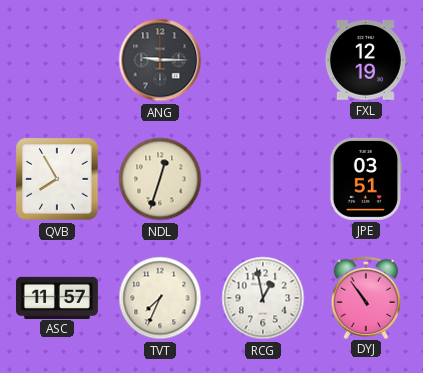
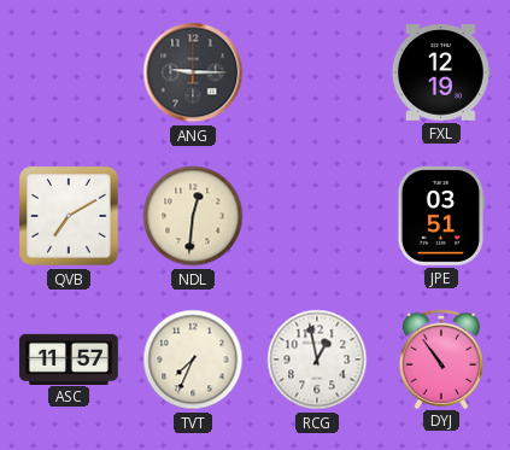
QVB: 7:55 -> 7:10 (69, 216)
NDL: 12:33 -> 12:31 (193, 216)
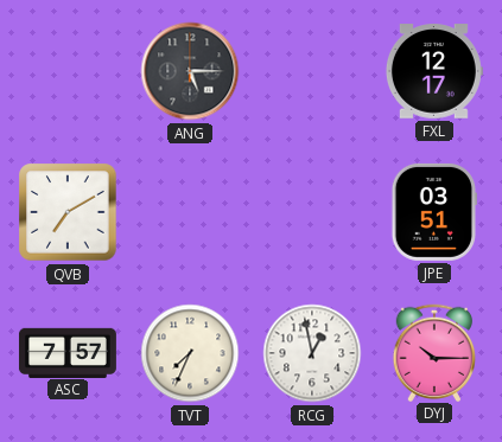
ANG: 9:15 -> 5:15 (190, 71)
FXL: 12:19 -> 12:17 (433, 71)
NDL: 12:31 -> none (193, 216)
ASC: 11:57 -> 7:57 (68, 352)
DYJ: 10:54 -> 10:15 (434, 352)
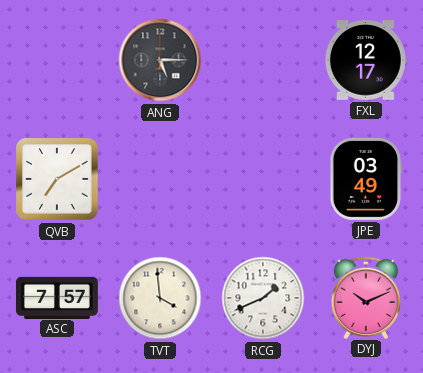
JPE: 03:51 -> 03:49 (365, 179)
TVT: 7:34 -> 3:59 (160, 298)
RCG: 12:58 -> 1:41 (263, 298)
DYJ: 10:15 -> 10:11 (366, 297)
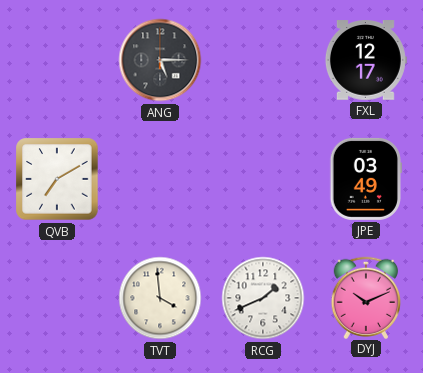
ASC: 7:57 -> none (57, 297)
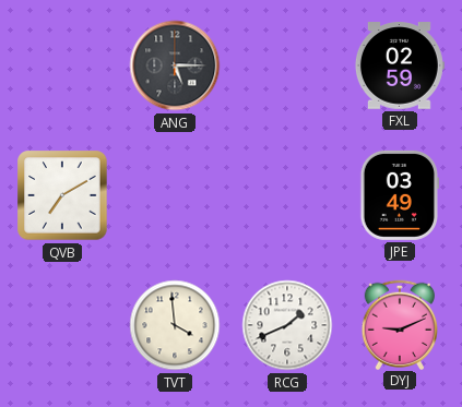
FXL: 12:17 -> 02:59 (399, 65)
DYJ: 10:11 -> 9:11 (400, 324)
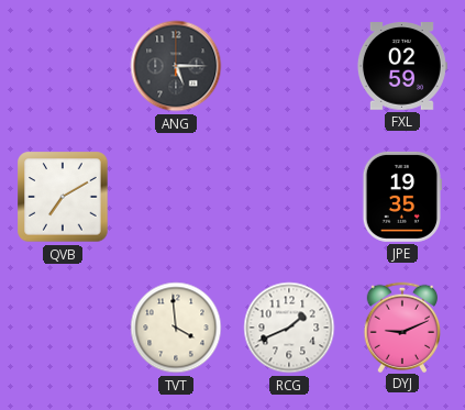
JPE: 03:49 -> 19:35 (401, 197)
